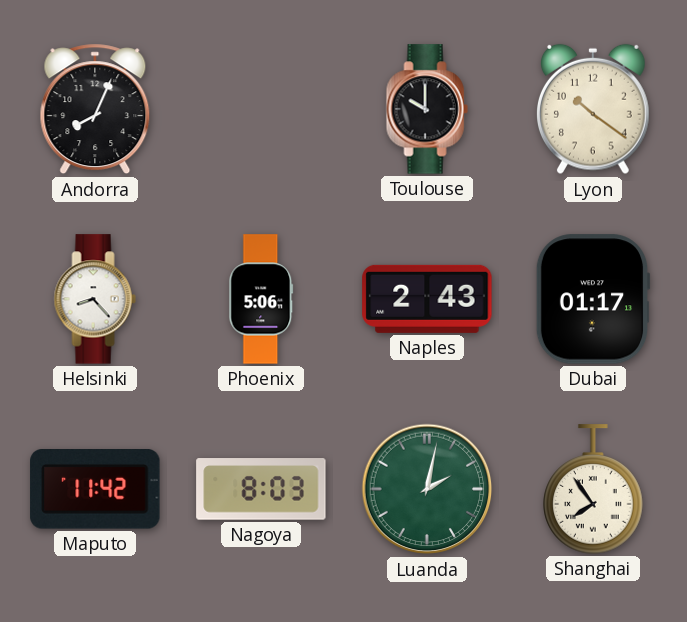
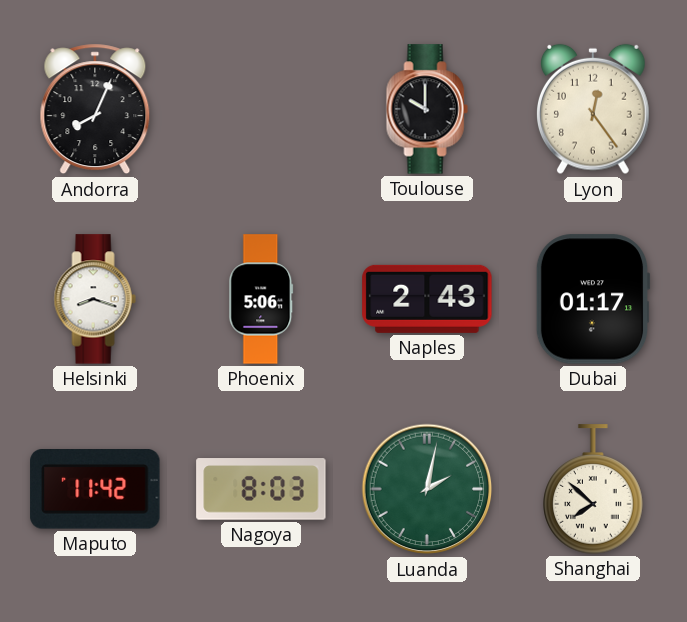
Lyon: 10:21 -> 12:24 (594, 109)
Helsinki: 8:23 -> 8:18 (95, 299)
Shanghai: 7:54 -> 7:52 (593, 489)
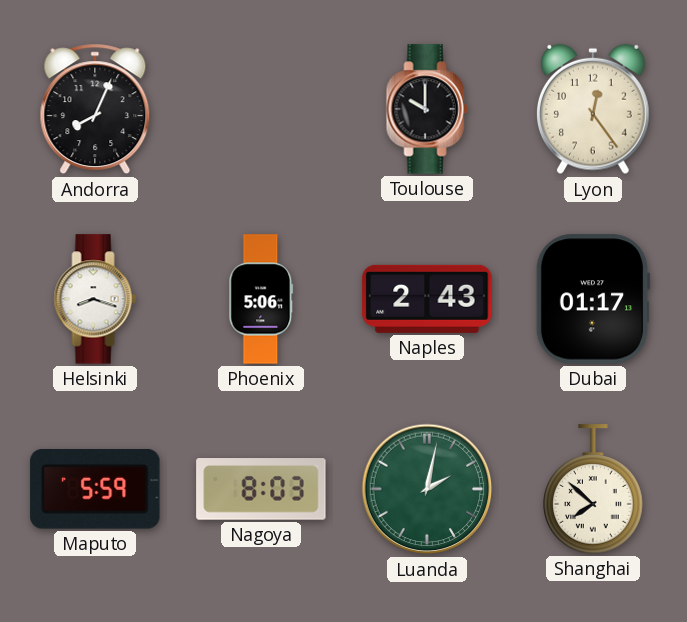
Maputo: 11:42 -> 5:59 (95, 490)
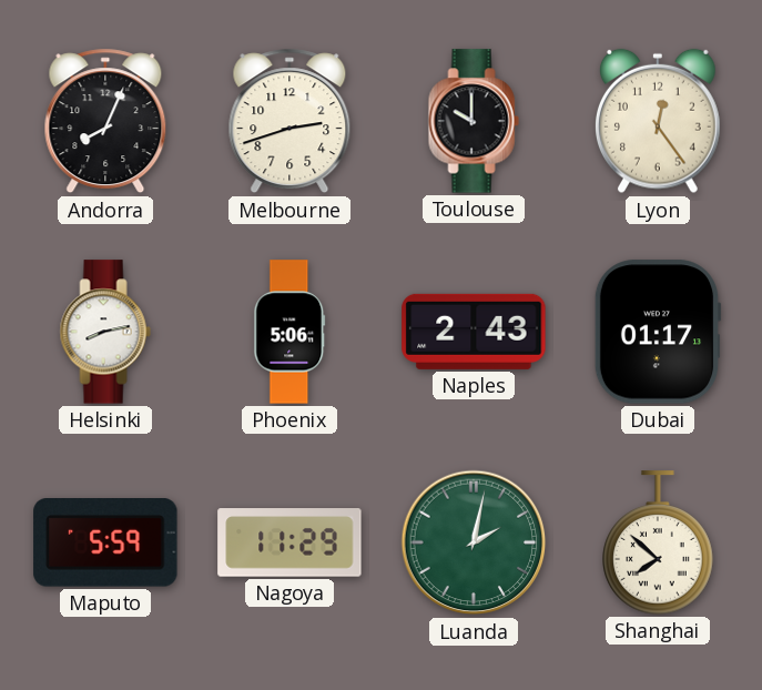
Melbourne: none -> 2:42 (289, 121)
Helsinki: 8:18 -> 8:13 (105, 332)
Nagoya: 8:03 -> 11:29 (289, 542)
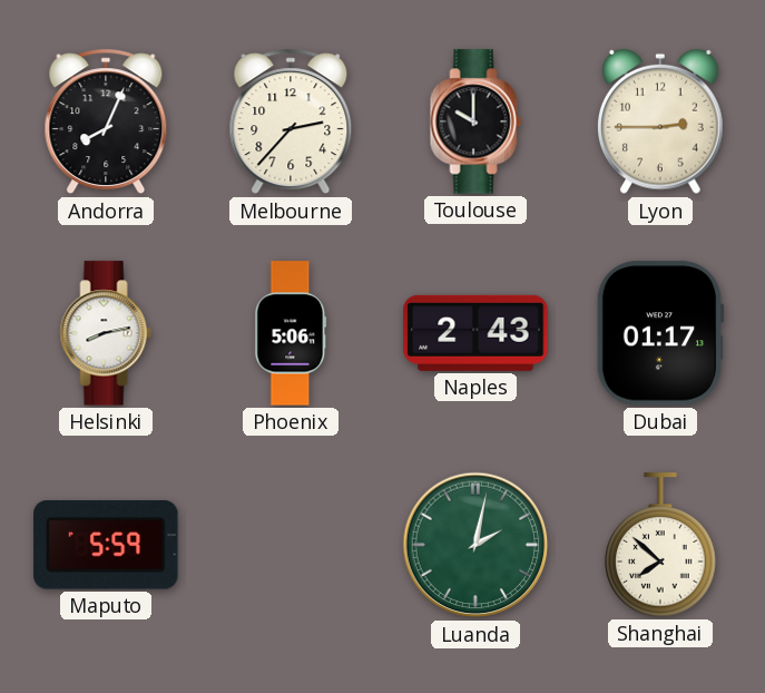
Melbourne: 2:42 -> 2:37 (291, 121)
Lyon: 12:24 -> 2:45 (661, 121)
Nagoya: 11:29 -> none (289, 542)
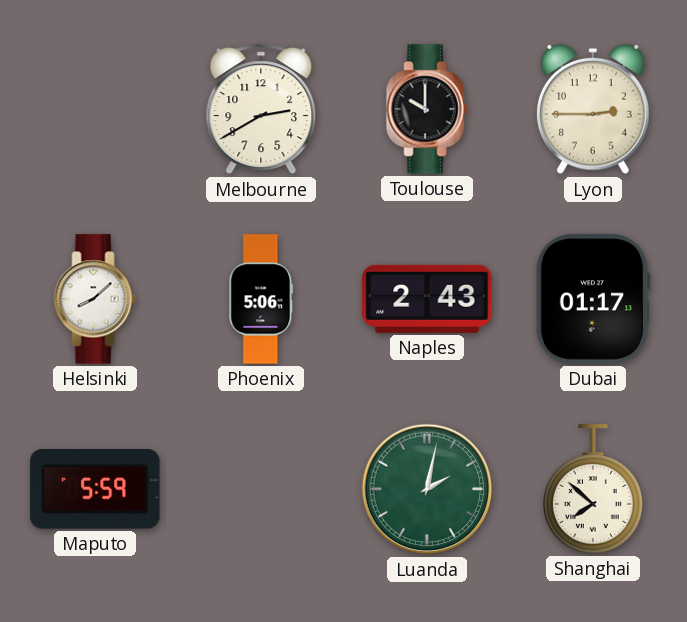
Andorra: 8:04 -> none (106, 121)
Melbourne: 2:37 -> 2:40 (261, 109)
Helsinki: 8:13 -> 8:08 (95, 299)
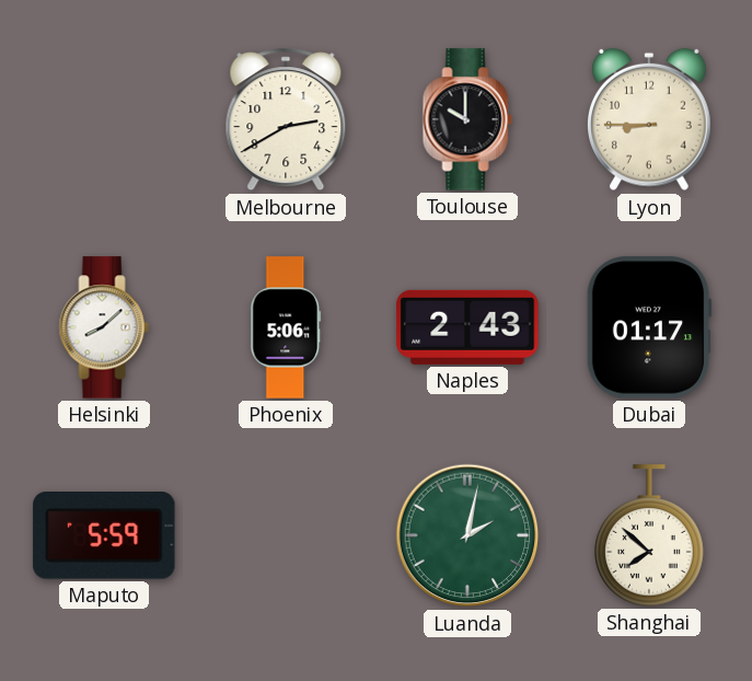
Lyon: 2:45 -> 8:45 (650, 119)
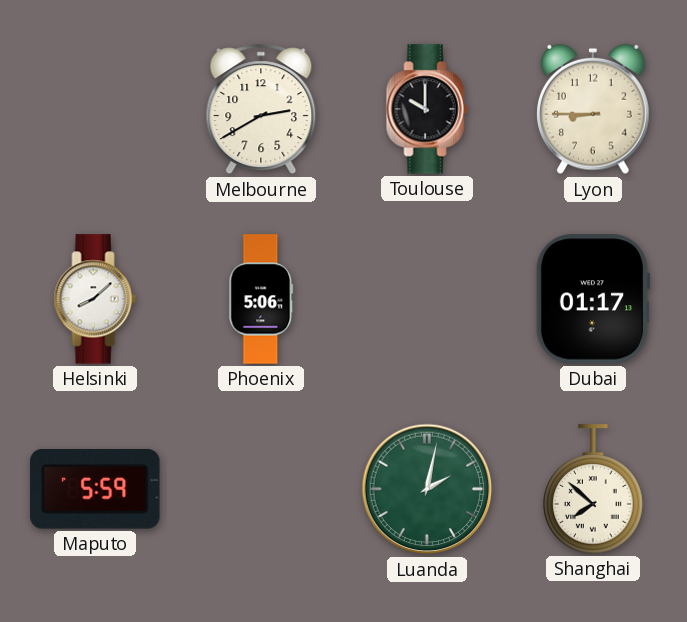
Naples: 2:43 -> none (467, 327)
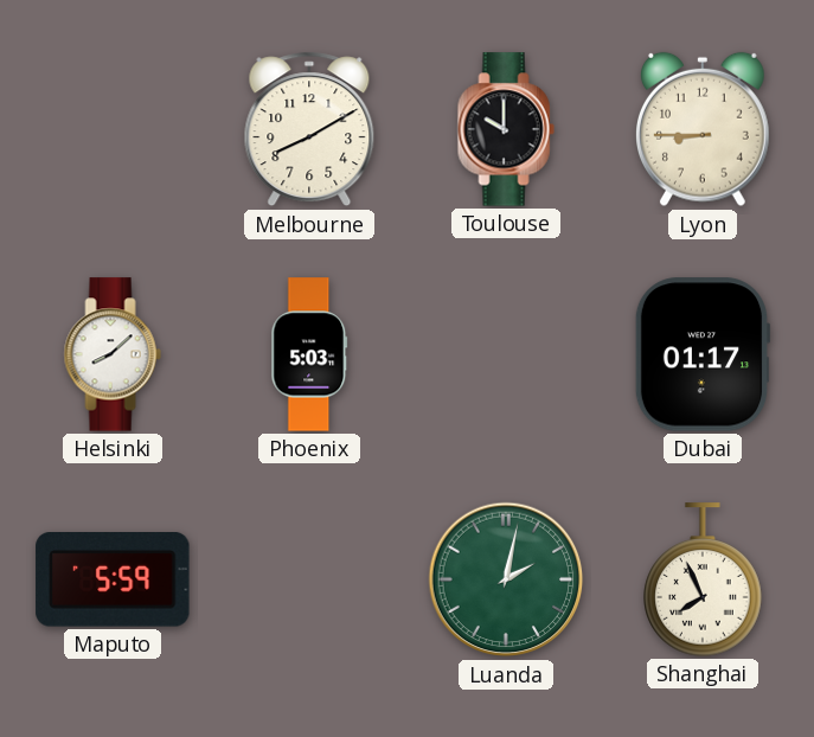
Melbourne: 2:40 -> 8:10 (309, 129)
Phoenix: 5:06 -> 5:03 (309, 354)
Shanghai: 7:52 -> 7:56 (703, 579)
